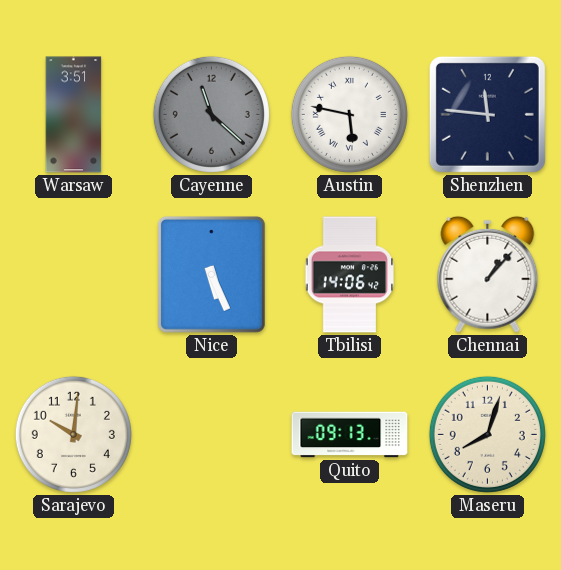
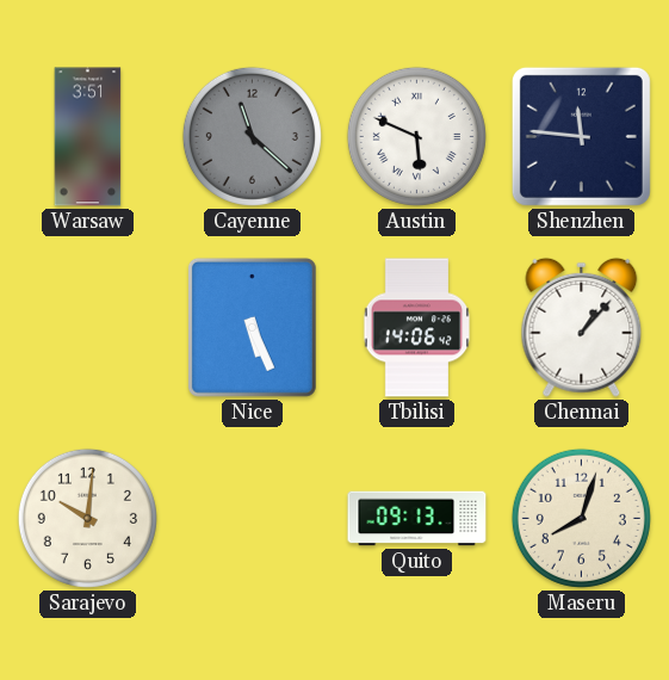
Austin: 5:47 -> 5:49 (416, 136)
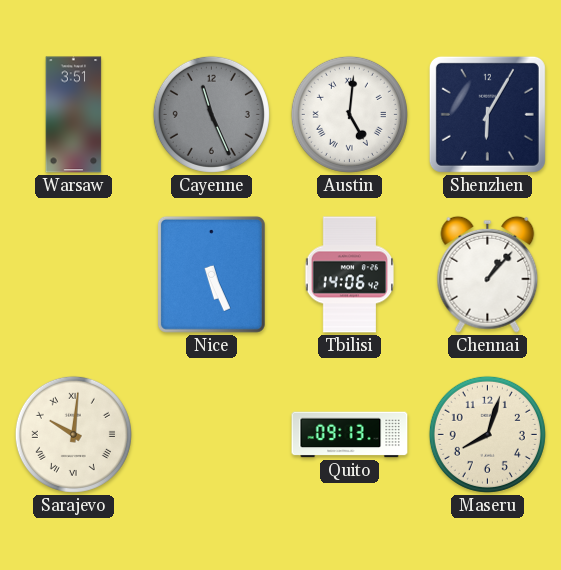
Cayenne: 11:22 -> 11:26 (211, 114)
Austin: 5:49 -> 5:01 (349, 114)
Shenzhen: 11:46 -> 6:05 (487, 114)
Sarajevo numerals: Arabic -> Roman (73, 434)
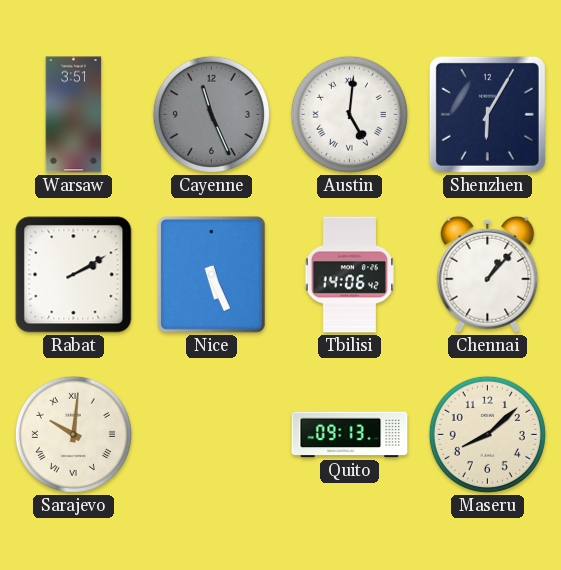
Rabat: none -> 2:10 (74, 275)
Maseru: 8:03 -> 8:08 (487, 434)
